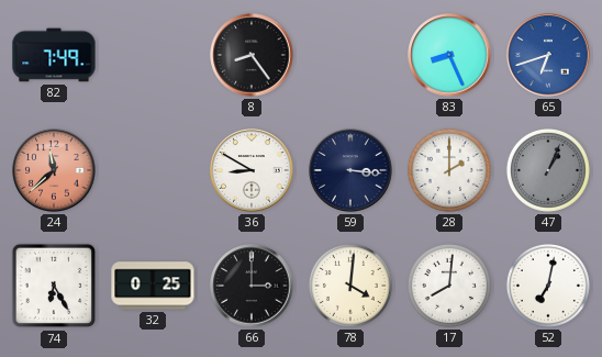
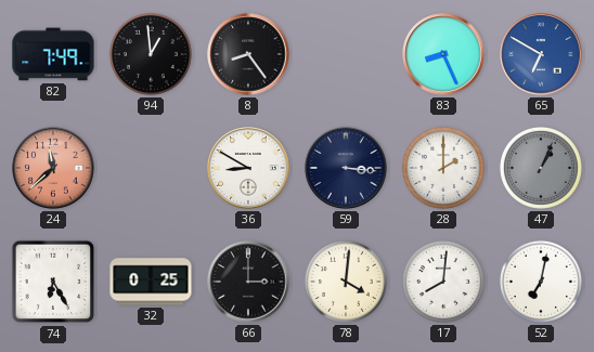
94: none -> 12:59 (151, 54)
65: 6:42 -> 6:50 (541, 54)
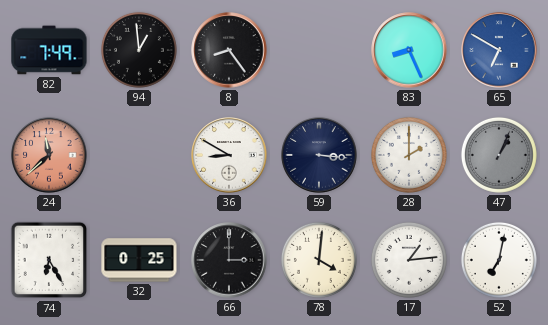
17: 8:01 -> 1:14 (409, 260)
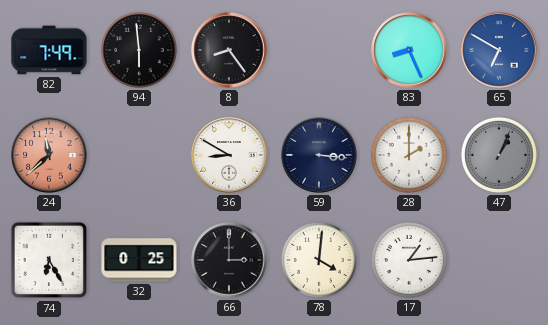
94: 12:59 -> 5:59 (139, 50)
52: 7:02 -> none (499, 260)
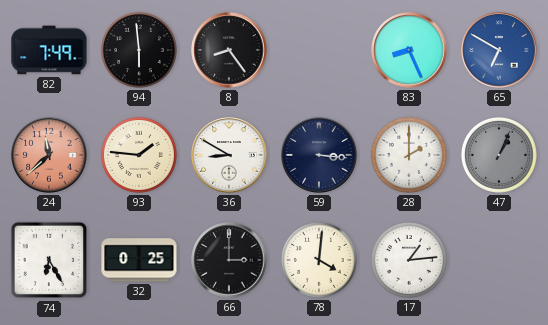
93: none -> 1:46 (139, 155)
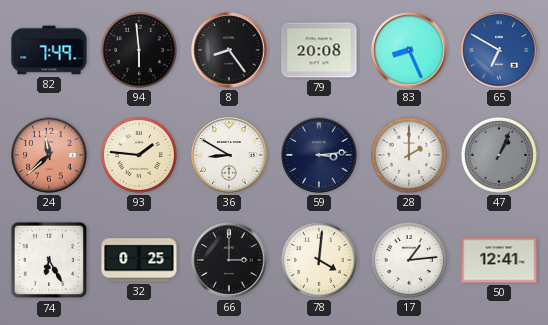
79: none -> 20:08 (319, 50)
59: 3:16 -> 3:14 (319, 155)
50: none -> 12:41 (499, 260)
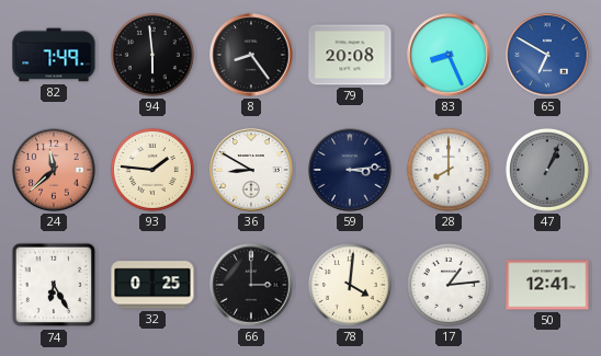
28: 2:00 -> 8:00 (449, 170)
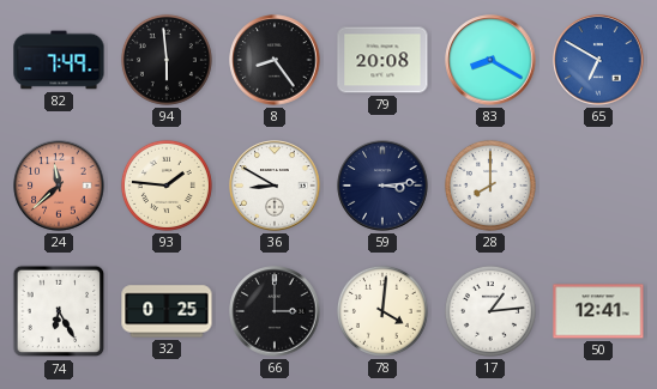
83: 8:26 -> 8:20 (490, 60)
47: 1:04 -> none (547, 170)
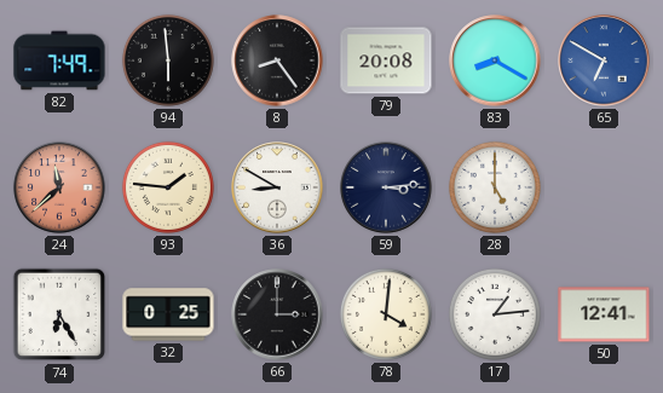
28: 8:00 -> 5:00 (495, 187)
